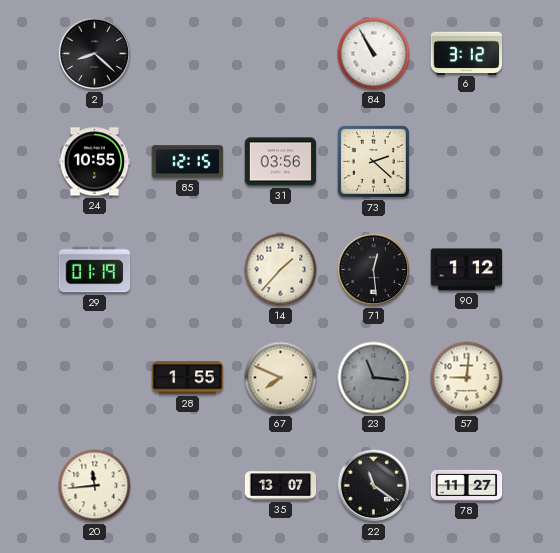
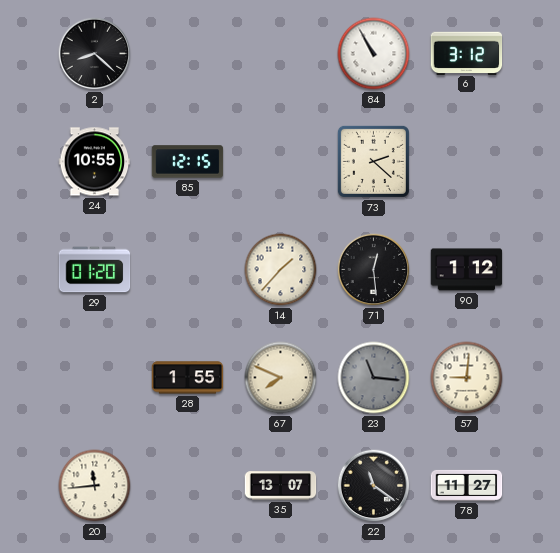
31: 03:56 -> none (281, 162)
29: 01:19 -> 01:20 (95, 270)
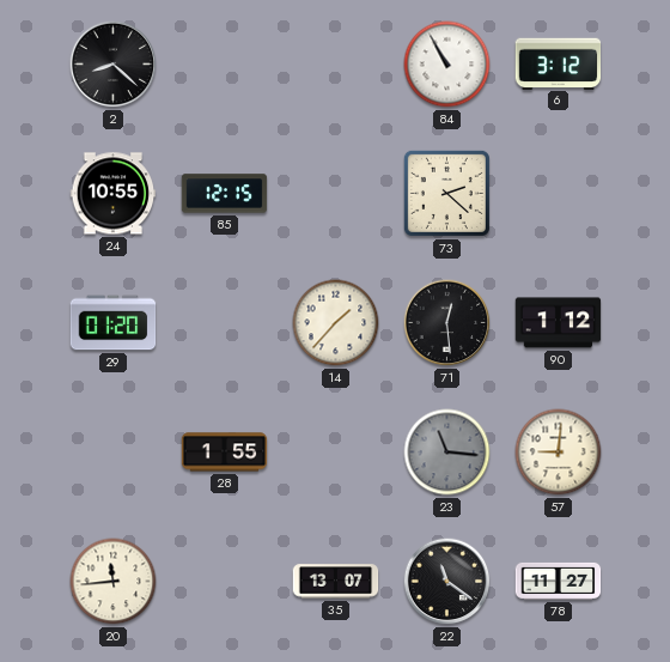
67: 7:49 -> none (281, 378)
